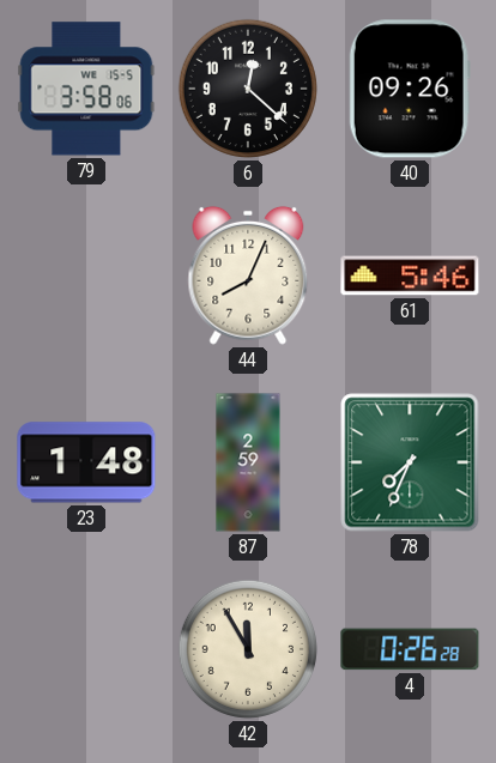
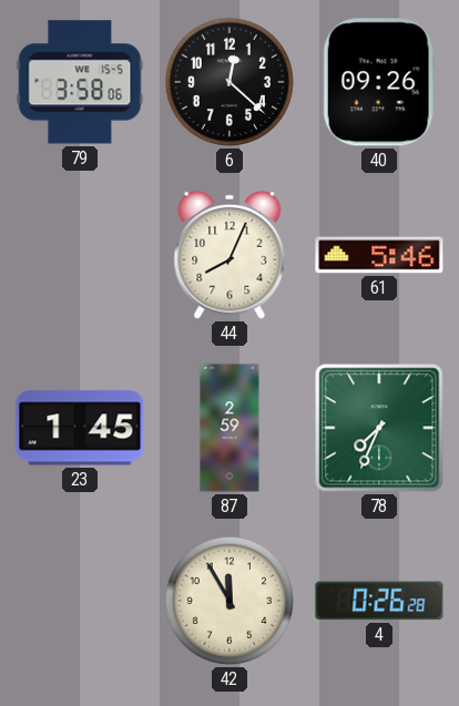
23: 1:48 -> 1:45 (80, 428)
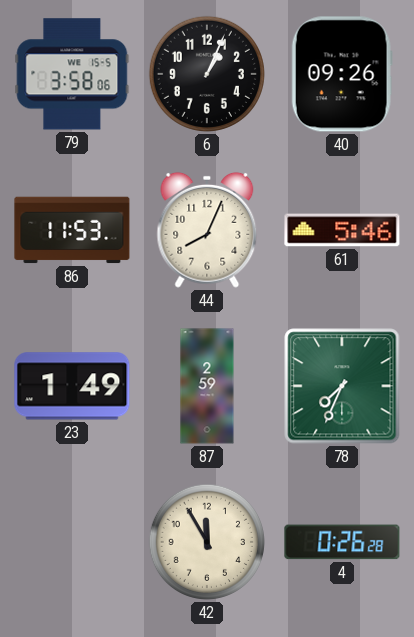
6: 12:22 -> 1:04 (207, 74)
86: none -> 11:53 (72, 230)
23: 1:45 -> 1:49 (72, 386)
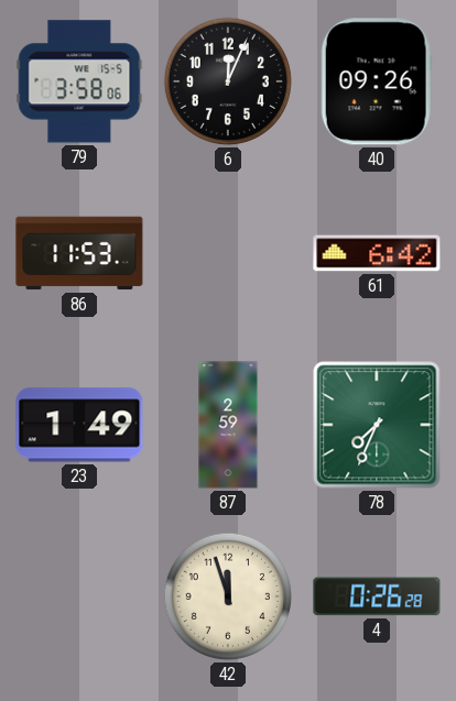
6: 1:04 -> 12:04 (228, 81)
44: 8:04 -> none (207, 230)
61: 5:46 -> 6:42 (377, 253)
42: 11:55 -> 11:57 (228, 596)
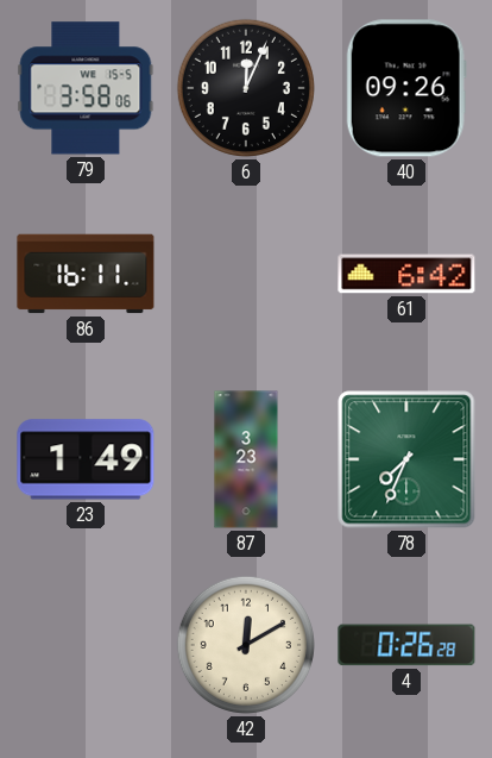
86: 11:53 -> 16:11 (86, 274)
87: 2:59 -> 3:23 (246, 459)
42: 11:57 -> 12:10 (246, 645)
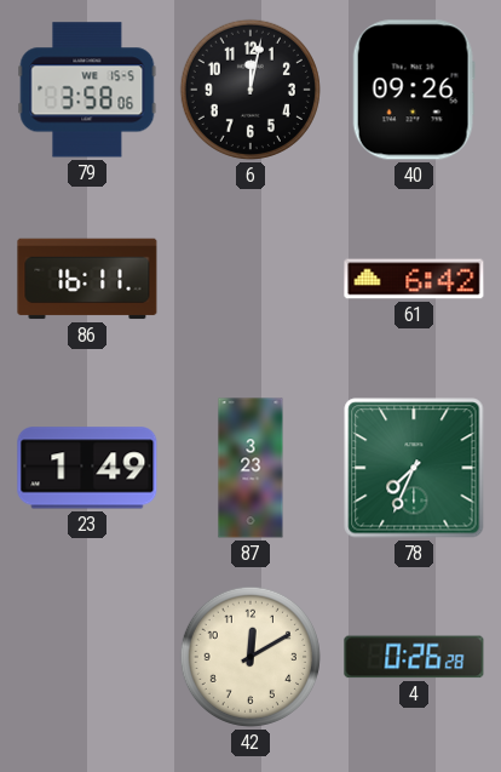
6: 12:04 -> 12:02 (250, 90)
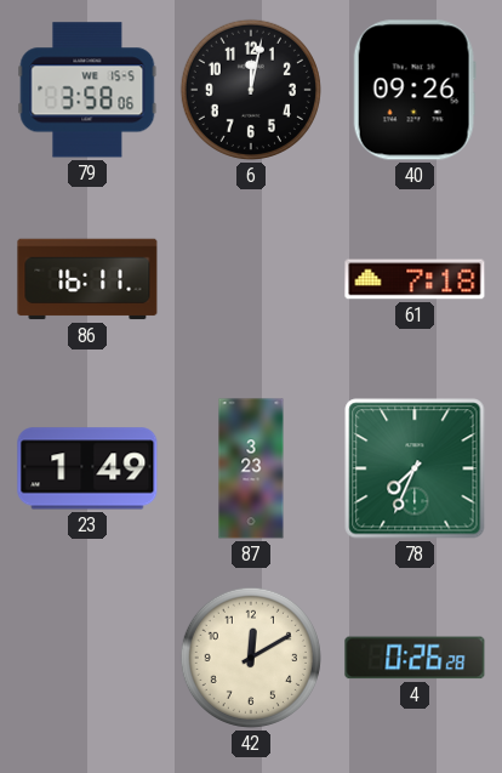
61: 6:42 -> 7:18 (415, 279)
